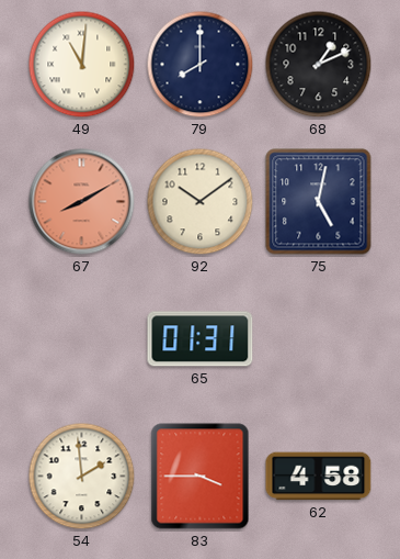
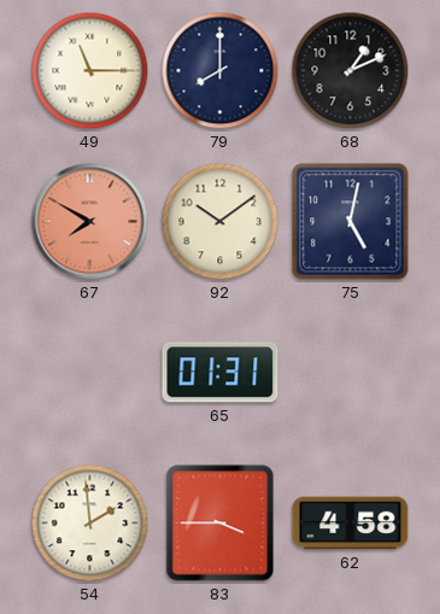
49: 11:01 -> 11:15 (90, 71)
67: 8:10 -> 7:50 (90, 222)
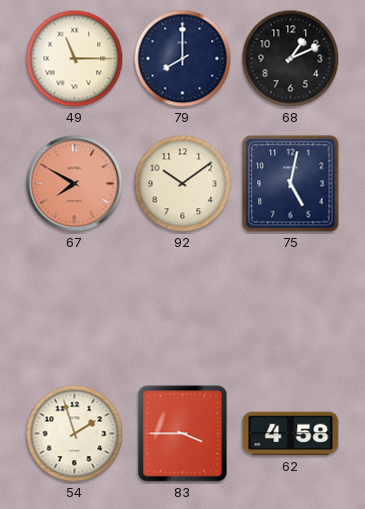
65: 01:31 -> none (221, 373)
54: 1:59 -> 1:57 (75, 434)
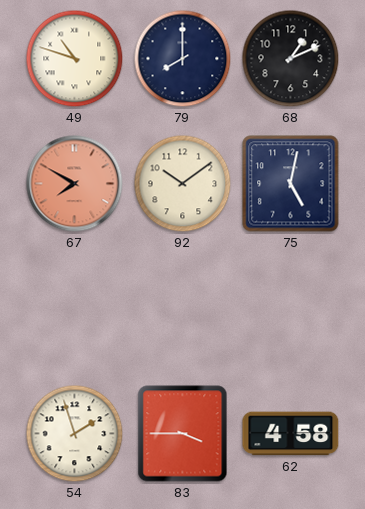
49: 11:15 -> 10:48 (75, 59)
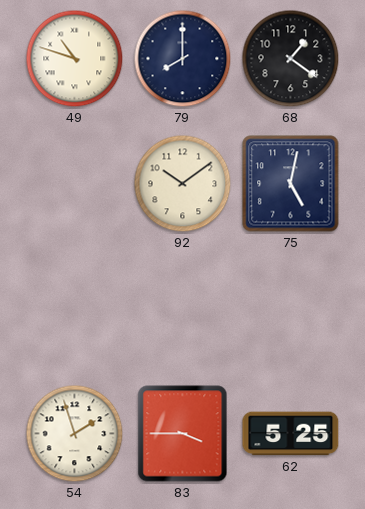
68: 1:11 -> 1:21 (291, 59)
67: 7:50 -> none (75, 184)
62: 4:58 -> 5:25 (291, 434)
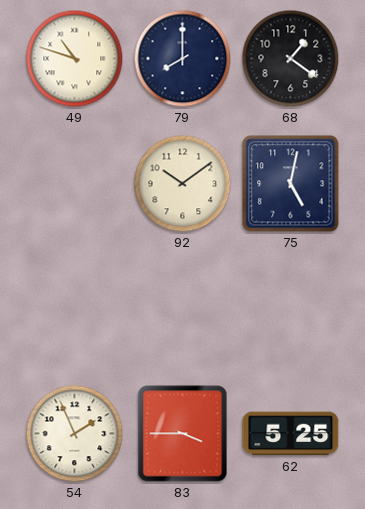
54: 1:57 -> 1:56 (75, 434)
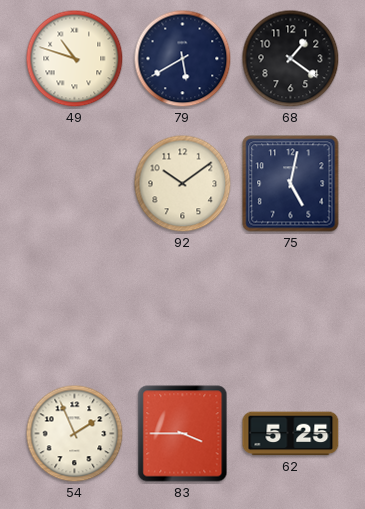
79: 8:00 -> 5:40 (183, 59)
